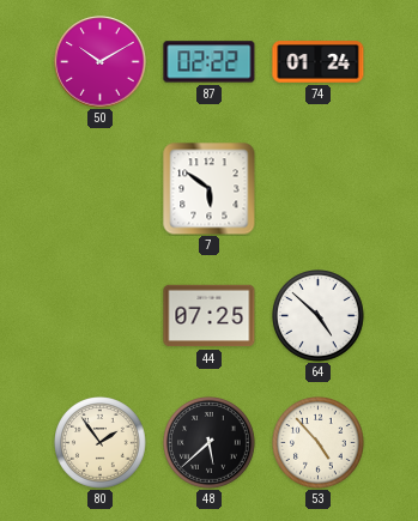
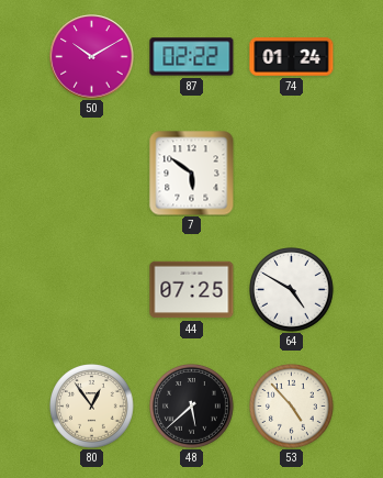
64: 4:52 -> 4:50 (292, 290)
80: 1:54 -> 12:54 (92, 407)
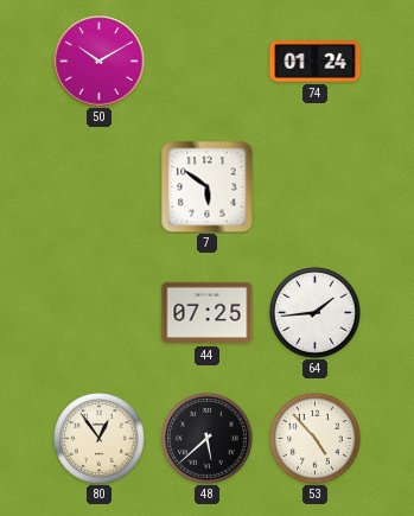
87: 02:22 -> none (192, 57)
64: 4:50 -> 1:44 (316, 313)
